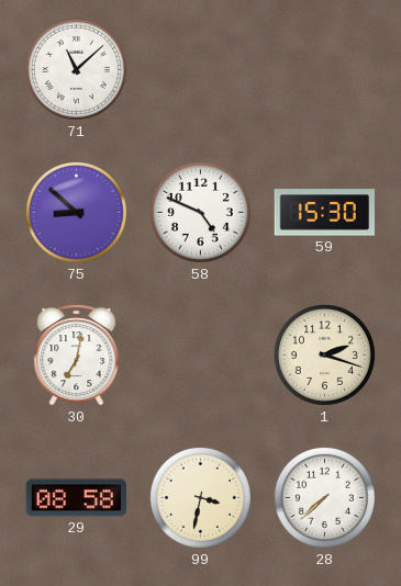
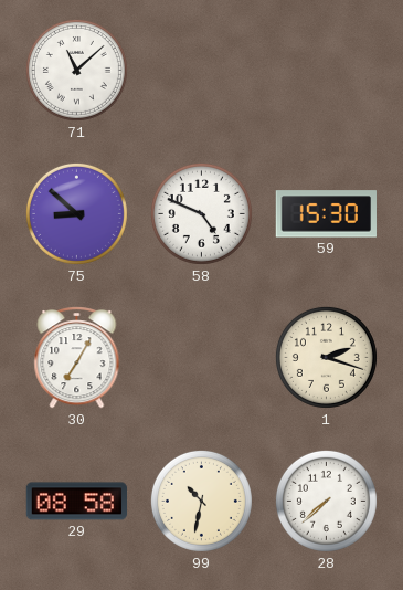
30: 7:02 -> 7:05 (77, 358)
99: 3:32 -> 10:32 (201, 501)
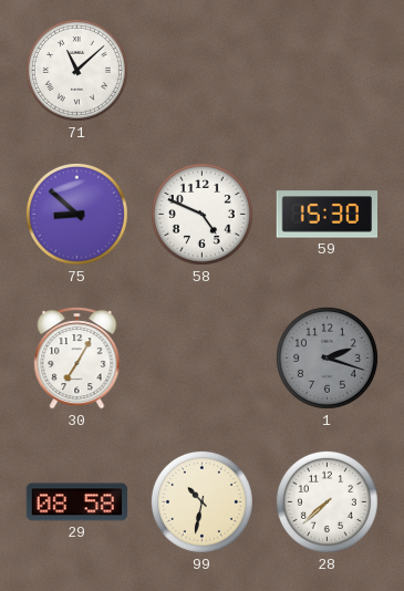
1 dial: cream -> grey (327, 357)
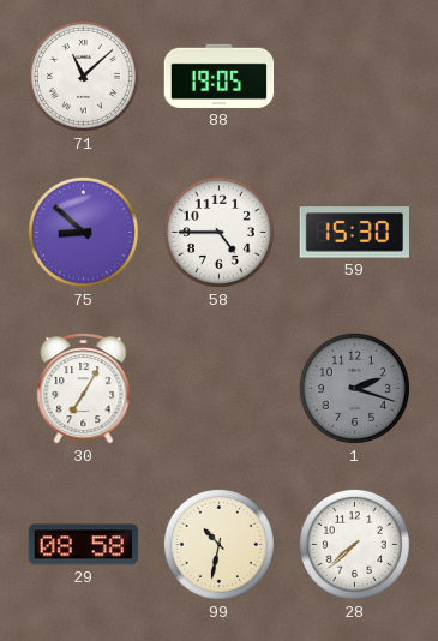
88: none -> 19:05 (220, 76)
58: 4:49 -> 4:45 (218, 232)
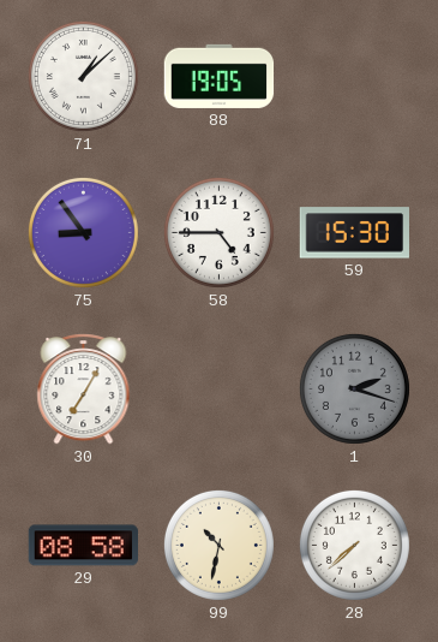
71: 11:08 -> 1:08 (83, 76)
75: 8:52 -> 8:54 (83, 232)
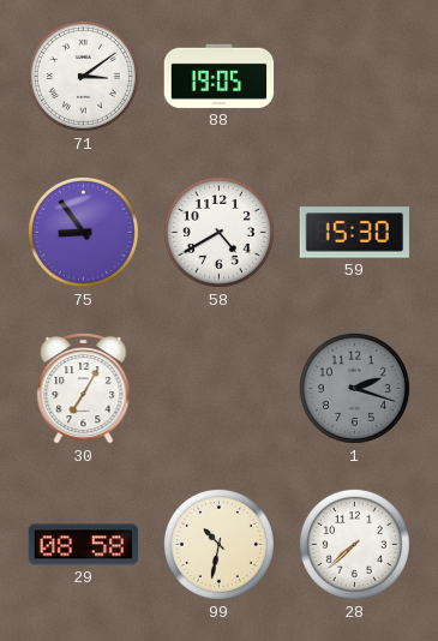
71: 1:08 -> 3:09 (83, 76)
58: 4:45 -> 4:40 (218, 232)
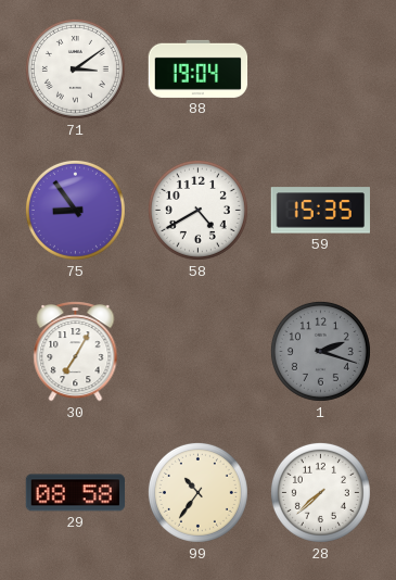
88: 19:05 -> 19:04 (199, 68)
59: 15:30 -> 15:35 (320, 211)
99: 10:32 -> 10:36 (197, 492)
